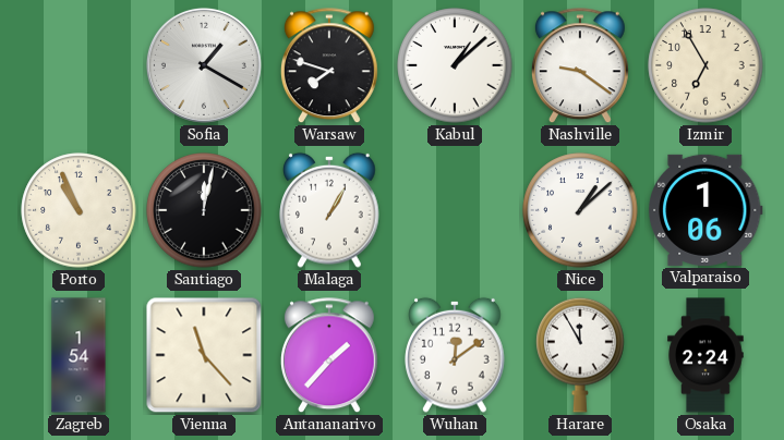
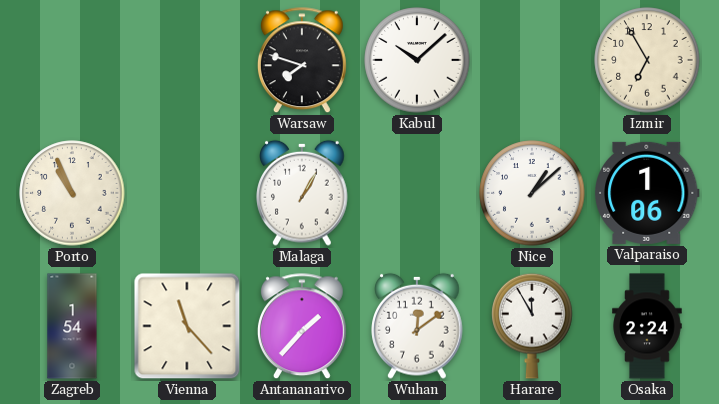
Sofia: 1:20 -> none (204, 65)
Kabul: 1:08 -> 10:08 (417, 60)
Nashville: 9:21 -> none (580, 66)
Santiago: 12:02 -> none (204, 210)
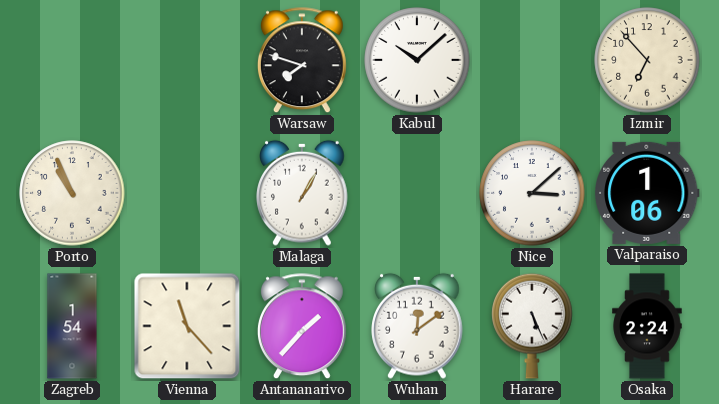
Izmir: 6:55 -> 6:53 (647, 60)
Nice: 1:08 -> 3:08 (532, 193)
Harare: 11:55 -> 5:26 (532, 326)
